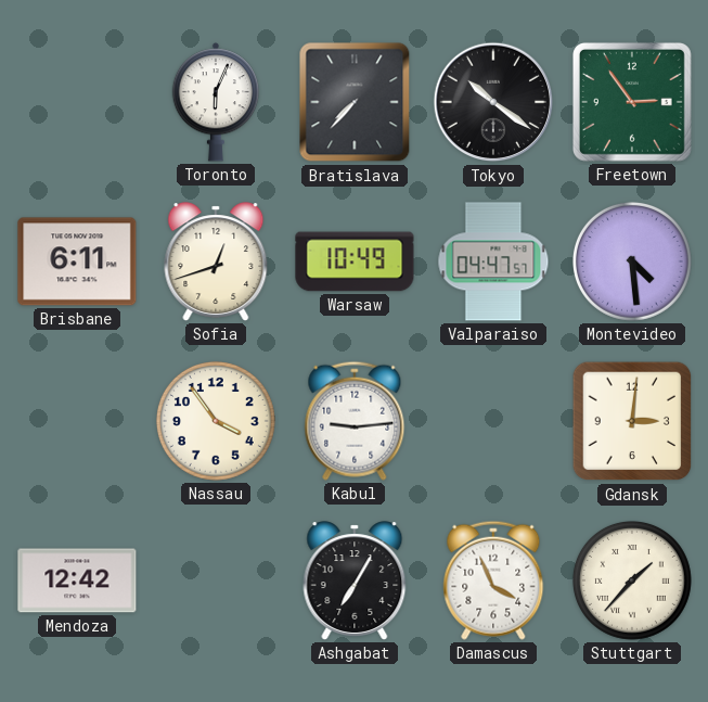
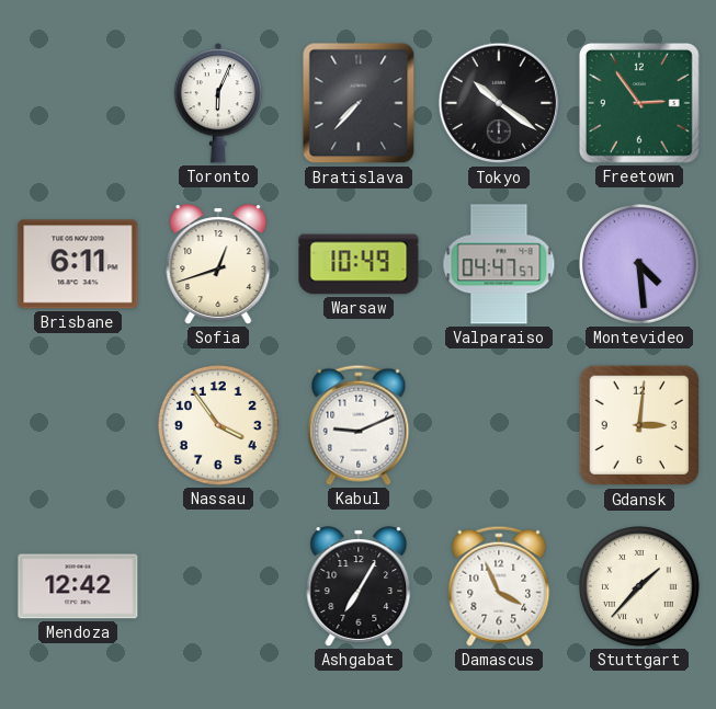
Kabul: 9:14 -> 9:11 (359, 425)
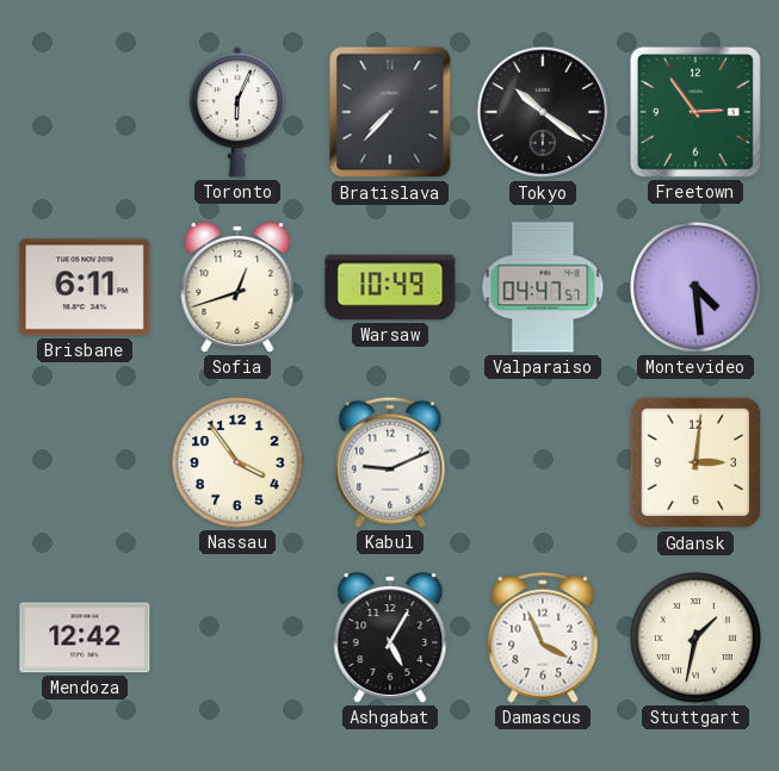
Ashgabat: 7:05 -> 5:05 (390, 638)
Stuttgart: 1:37 -> 1:32 (695, 638)
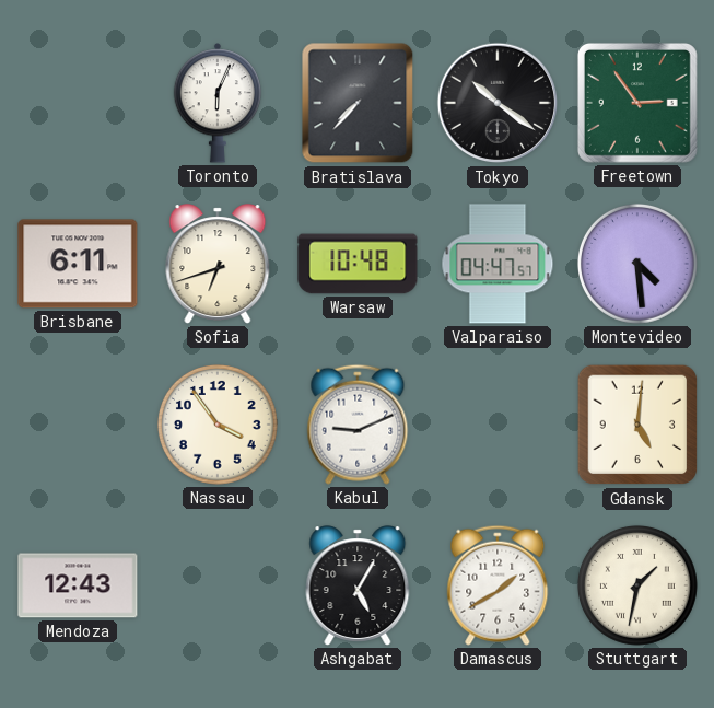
Sofia: 12:42 -> 6:42 (218, 264)
Warsaw: 10:49 -> 10:48 (358, 264)
Gdansk: 3:01 -> 5:01 (637, 425)
Mendoza: 12:42 -> 12:43 (78, 585)
Damascus: 3:56 -> 1:40 (498, 585)
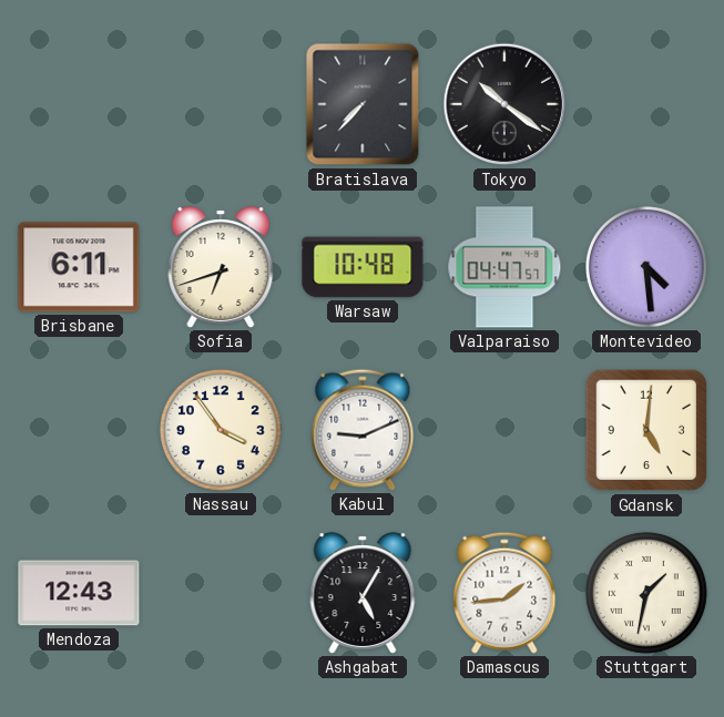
Toronto: 6:04 -> none (218, 103)
Freetown: 2:54 -> none (637, 103)
Damascus: 1:40 -> 1:44 (504, 593)
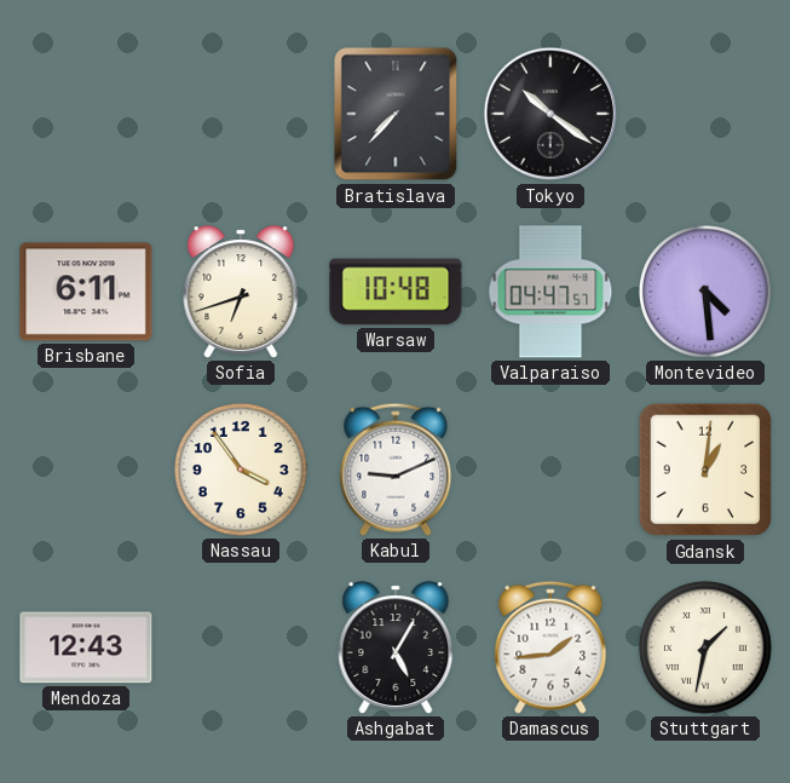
Gdansk: 5:01 -> 1:01 (705, 470)
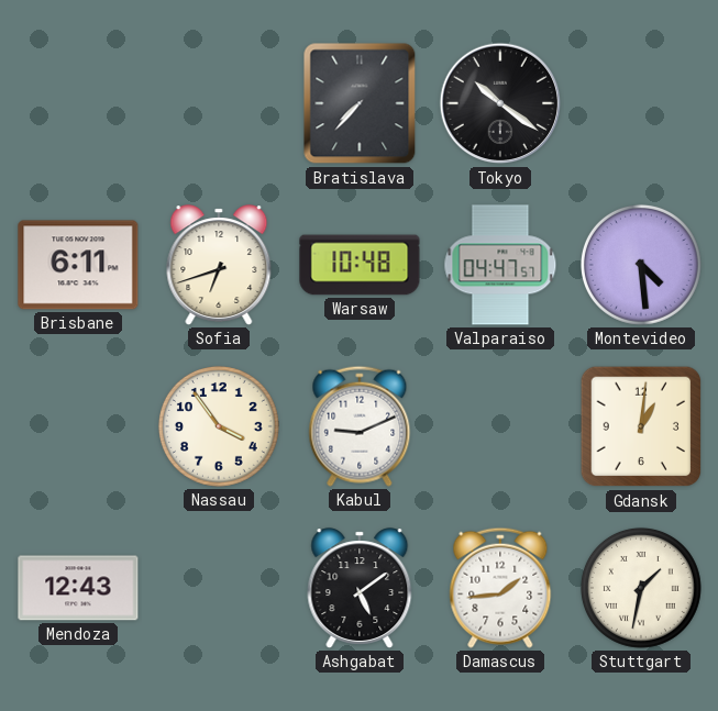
Ashgabat: 5:05 -> 5:09 (360, 588)
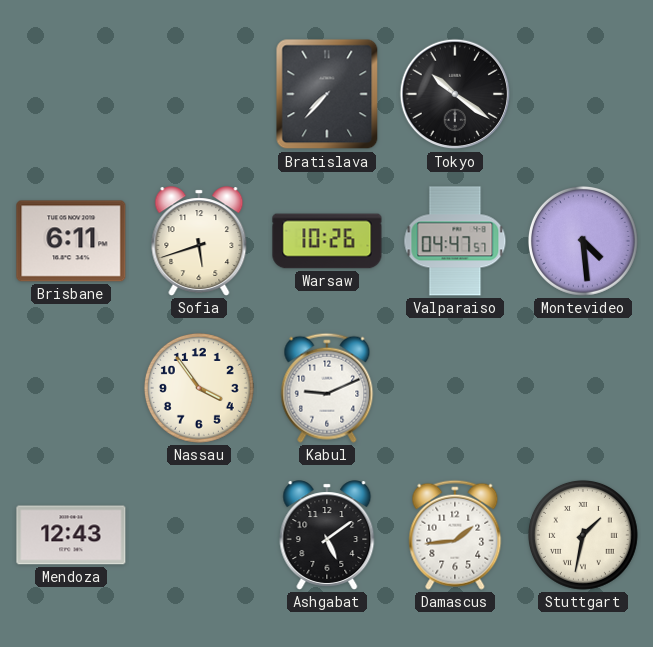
Sofia: 6:42 -> 5:42 (199, 241)
Warsaw: 10:48 -> 10:26 (327, 241)
Gdansk: 1:01 -> none (641, 426)
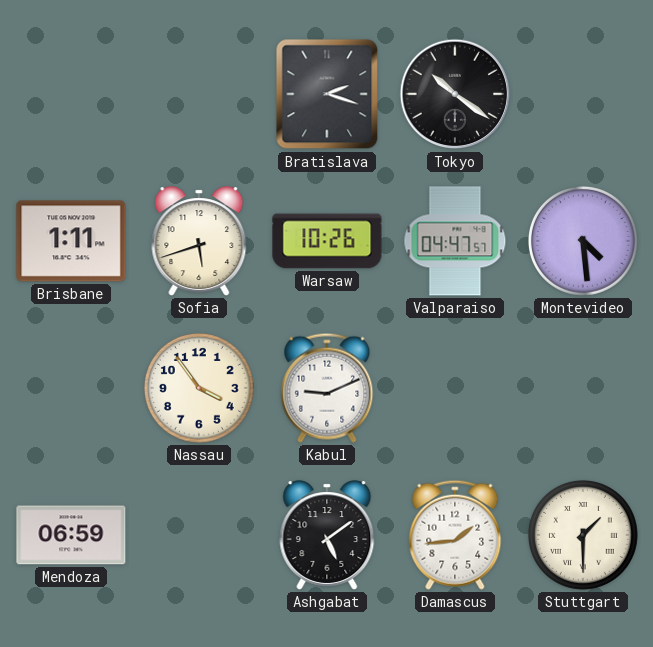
Bratislava: 7:37 -> 2:18 (327, 94)
Brisbane: 6:11 -> 1:11 (71, 241)
Mendoza: 12:43 -> 06:59 (71, 535)
Stuttgart: 1:32 -> 1:30 (583, 535)
